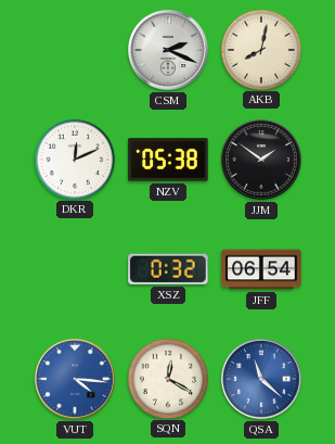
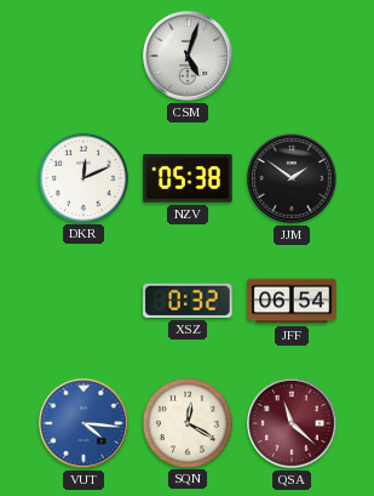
CSM: 2:19 -> 5:03 (189, 57)
AKB: 8:02 -> none (260, 49)
QSA dial: blue -> burgundy (293, 424)
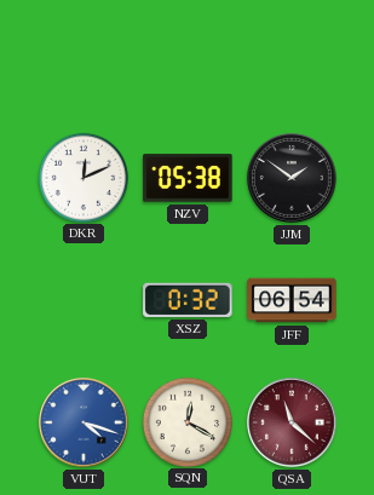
CSM: 5:03 -> none (189, 57)
VUT: 4:16 -> 4:18 (85, 424)
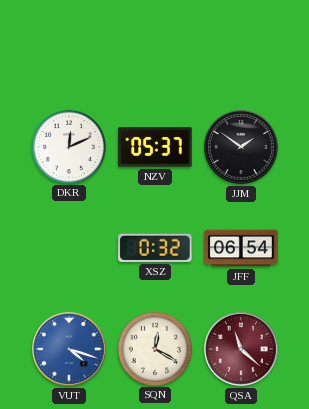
NZV: 05:38 -> 05:37 (155, 147)
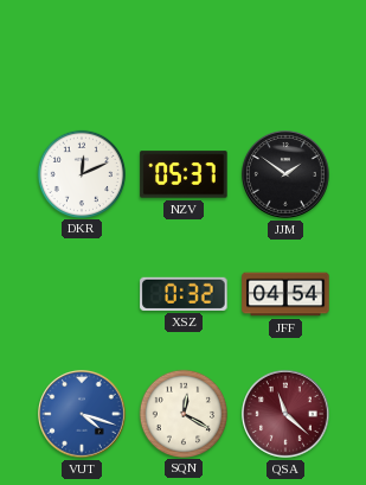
JFF: 06:54 -> 04:54 (285, 294)
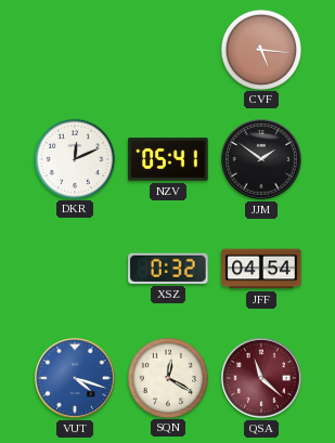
CVF: none -> 5:16 (260, 49)
NZV: 05:37 -> 05:41 (168, 159)
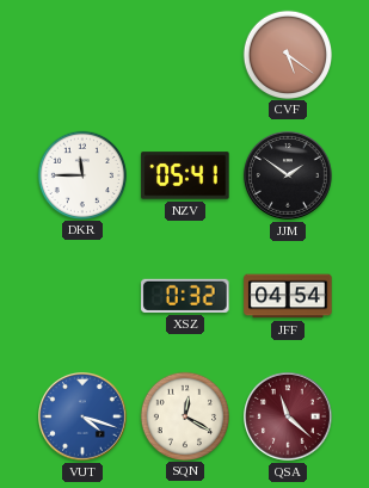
CVF: 5:16 -> 5:21 (287, 54)
DKR: 12:11 -> 11:45 (81, 174)
